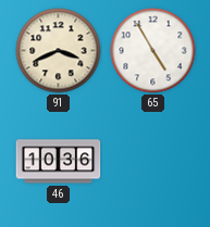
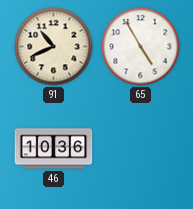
91: 3:41 -> 10:41 (54, 47)
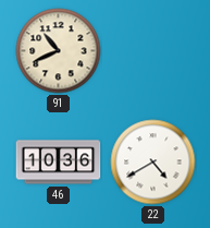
65: 4:55 -> none (141, 47)
22: none -> 4:40 (153, 163)
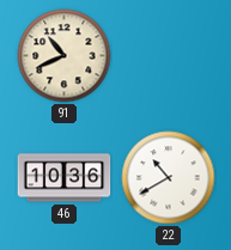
22: 4:40 -> 10:40 (169, 178)
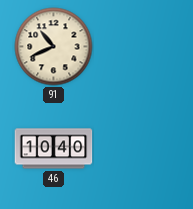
46: 10:36 -> 10:40 (54, 149)
22: 10:40 -> none (169, 178)
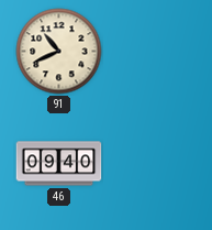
46: 10:40 -> 09:40 (59, 164)
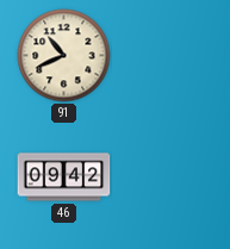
46: 09:40 -> 09:42 (64, 178)
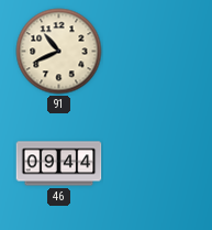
46: 09:42 -> 09:44 (59, 164)
